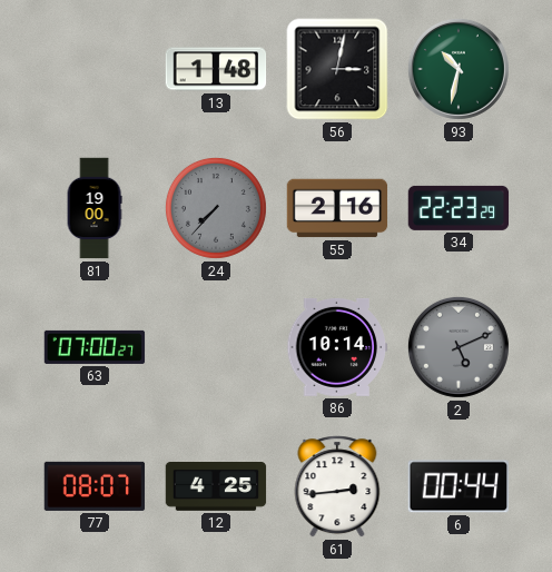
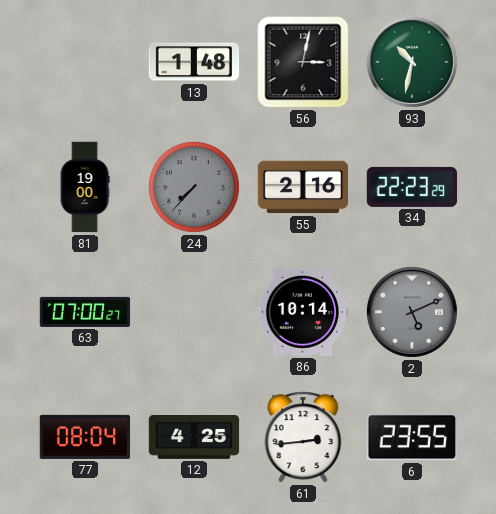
77: 08:07 -> 08:04 (85, 437)
6: 00:44 -> 23:55 (411, 437)
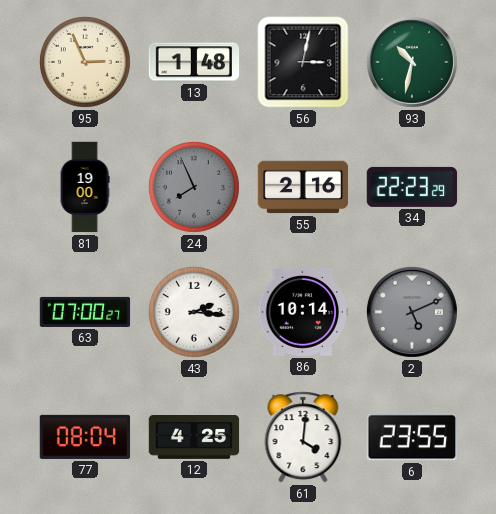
95: none -> 2:56 (85, 62)
24: 7:37 -> 7:56 (194, 187)
43: none -> 2:16 (194, 312)
61: 2:44 -> 4:01 (303, 437)
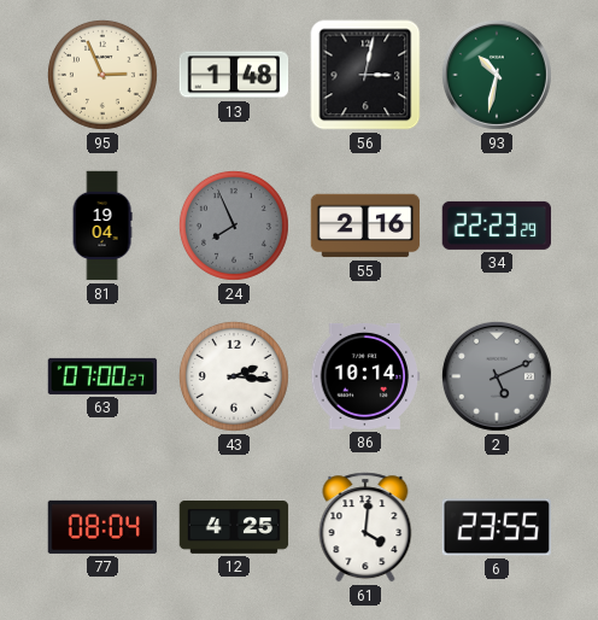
81: 19:00 -> 19:04 (102, 226)
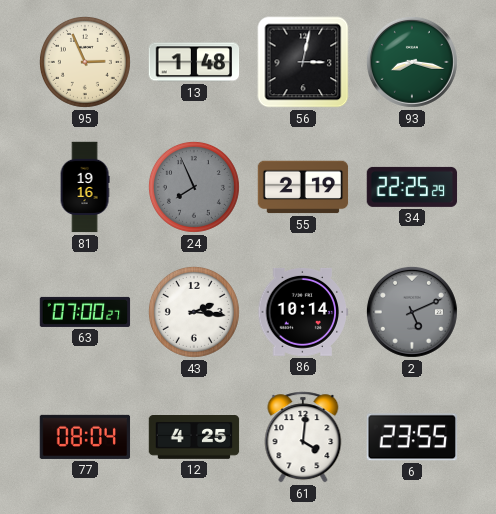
93: 10:32 -> 8:17 (412, 62)
81: 19:04 -> 19:16 (85, 187)
55: 2:16 -> 2:19 (303, 187)
34: 22:23 -> 22:25 (412, 187)
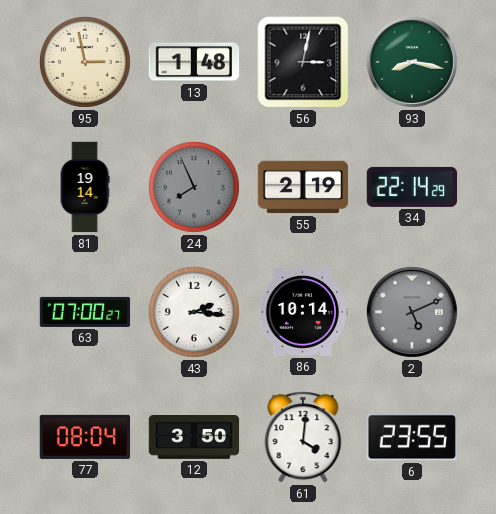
95: 2:56 -> 2:58 (85, 62)
81: 19:16 -> 19:14 (85, 187)
34: 22:25 -> 22:14 (412, 187)
12: 4:25 -> 3:50 (194, 438)
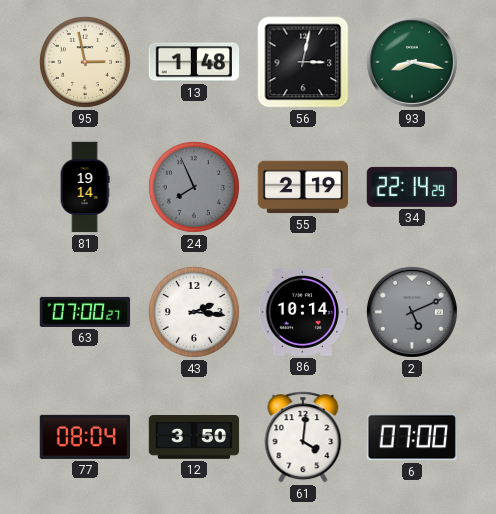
6: 23:55 -> 07:00 (411, 437)
